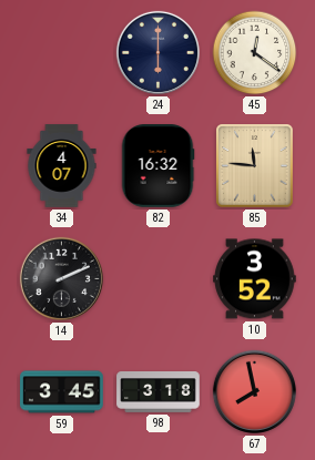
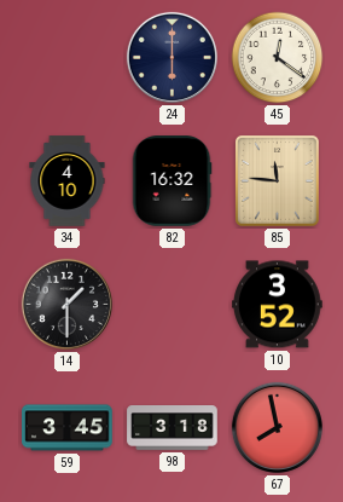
34: 4:07 -> 4:10 (68, 181)
14: 2:11 -> 1:30 (66, 304)
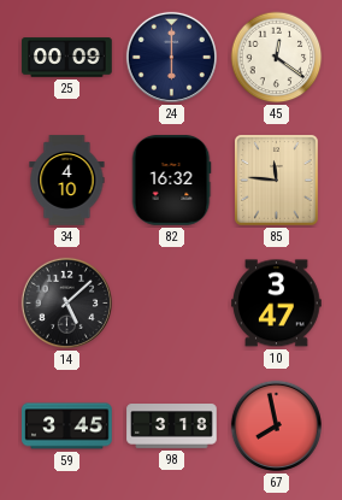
25: none -> 00:09 (67, 58)
14: 1:30 -> 5:08 (66, 302)
10: 3:52 -> 3:47 (277, 304)
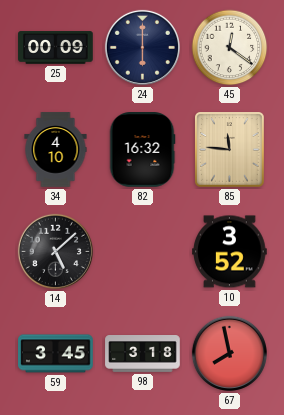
10: 3:47 -> 3:52 (230, 252)
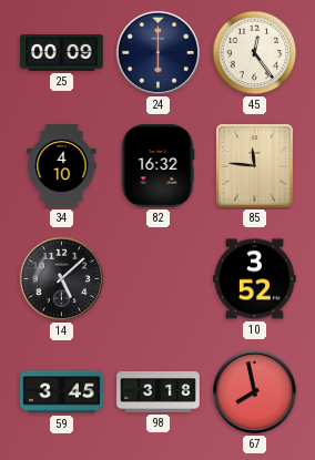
45: 12:21 -> 12:24 (255, 53)
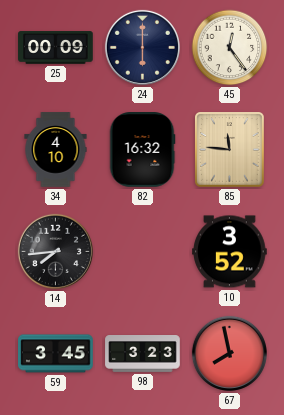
14: 5:08 -> 7:44 (55, 251)
98: 3:18 -> 3:23 (143, 354)
